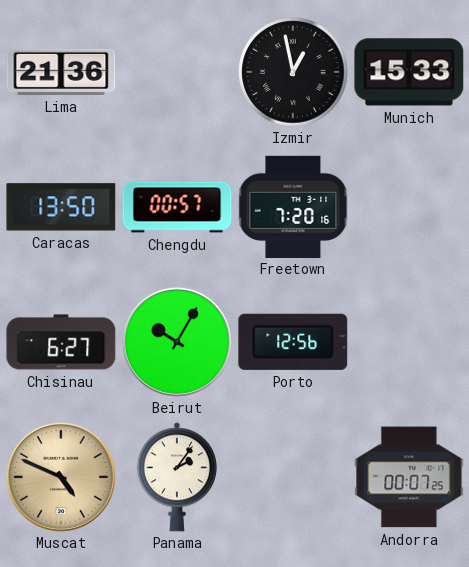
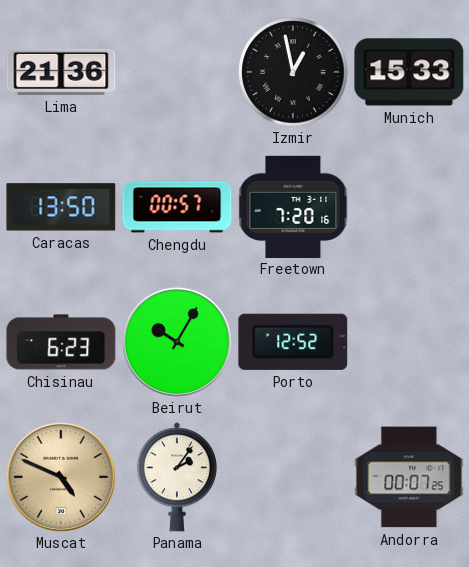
Chisinau: 6:27 -> 6:23 (61, 342)
Porto: 12:56 -> 12:52 (293, 342)
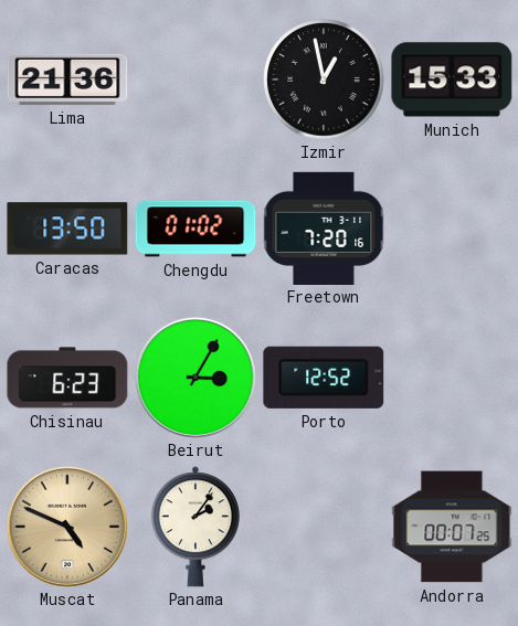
Chengdu: 00:57 -> 01:02 (195, 229)
Beirut: 10:05 -> 3:05 (195, 378)
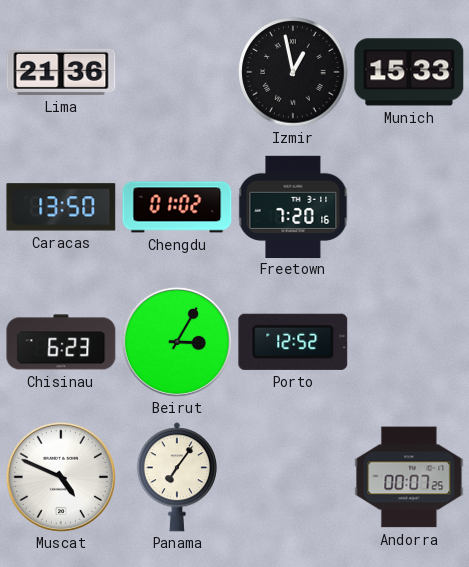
Muscat dial: champagne -> white (61, 477)
Panama: 2:06 -> 7:06 (177, 477)
